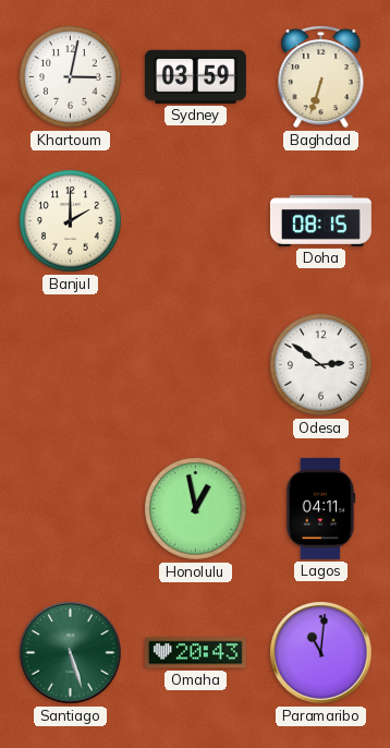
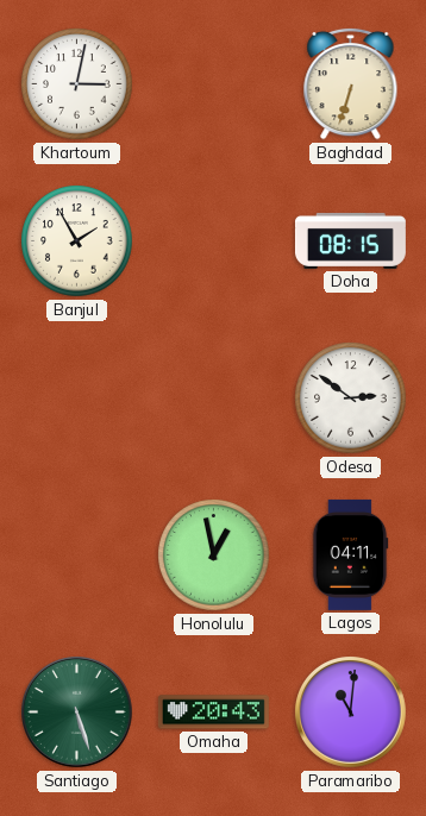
Sydney: 03:59 -> none (195, 76)
Banjul: 2:00 -> 1:55 (77, 241)
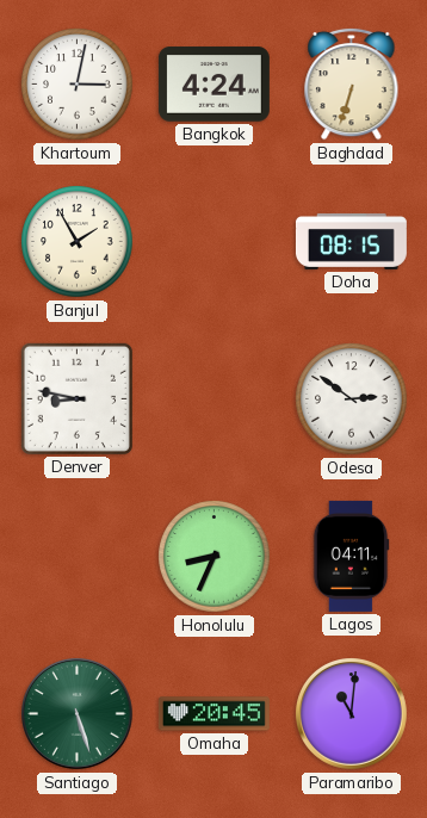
Bangkok: none -> 4:24 (213, 85)
Denver: none -> 8:47 (76, 398)
Honolulu: 12:58 -> 8:34 (215, 557)
Omaha: 20:43 -> 20:45 (213, 714)
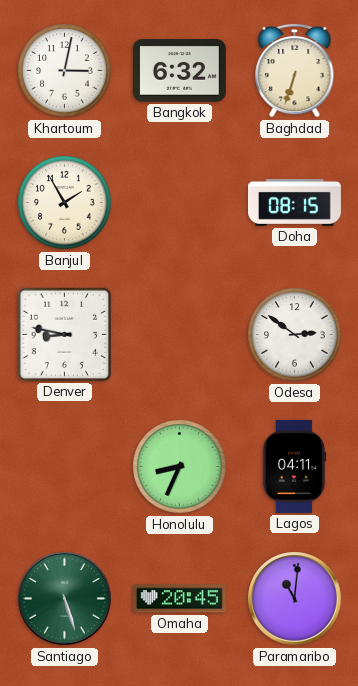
Bangkok: 4:24 -> 6:32 (179, 71)
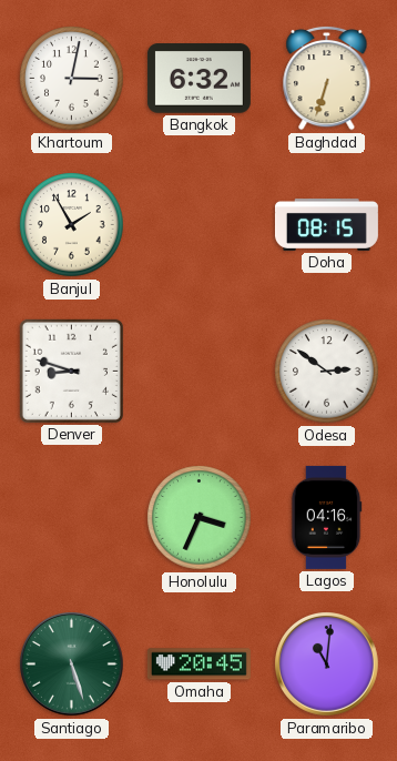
Denver: 8:47 -> 8:48 (71, 371)
Honolulu: 8:34 -> 3:34 (200, 518)
Lagos: 04:11 -> 04:16 (326, 517)
